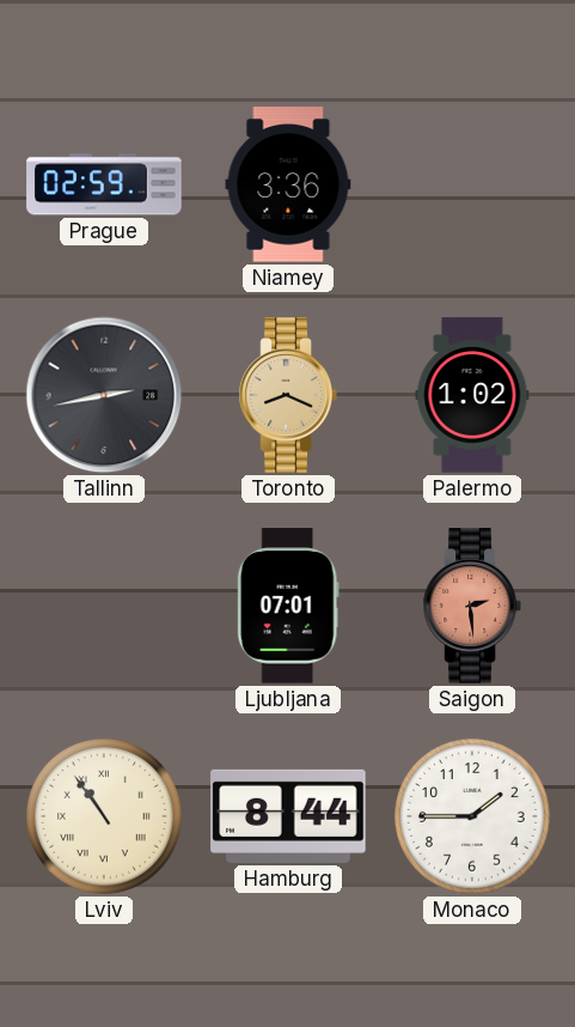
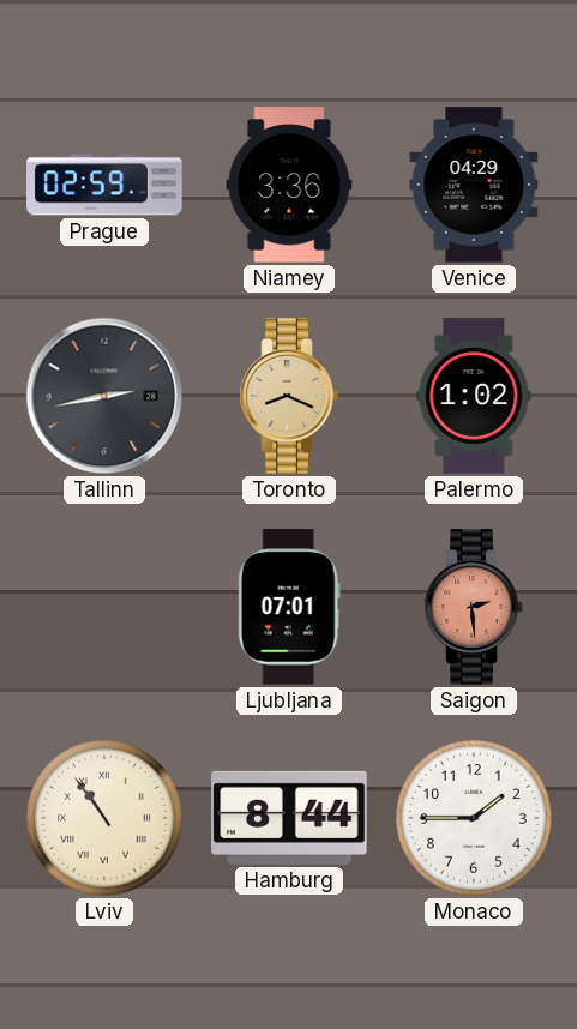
Venice: none -> 04:29 (474, 185)
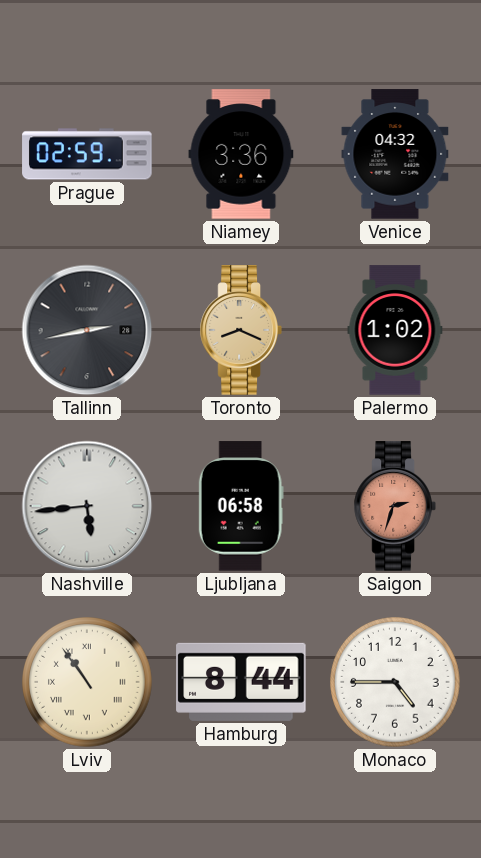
Venice: 04:29 -> 04:32 (395, 154)
Nashville: none -> 5:44 (87, 506)
Ljubljana: 07:01 -> 06:58 (241, 506)
Saigon: 2:29 -> 2:33 (395, 506)
Monaco: 1:45 -> 4:45 (395, 682)
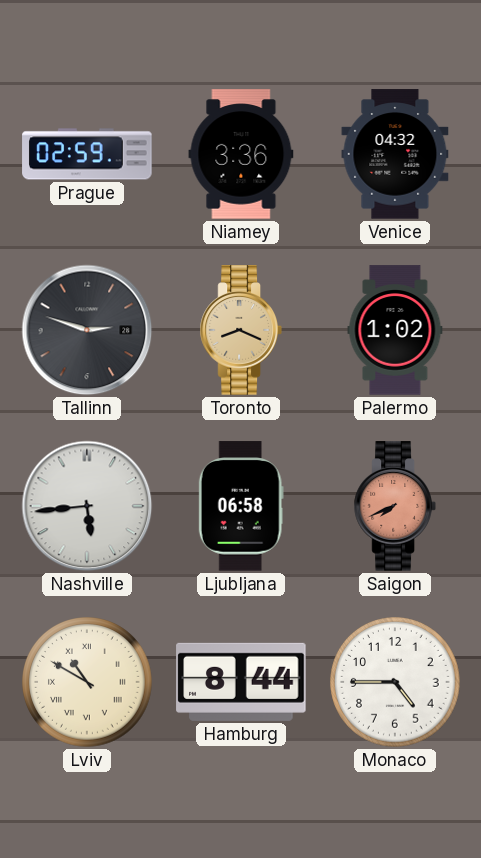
Tallinn: 2:43 -> 2:48 (87, 330)
Saigon: 2:33 -> 7:41 (395, 506)
Lviv: 10:54 -> 10:50 (87, 682)
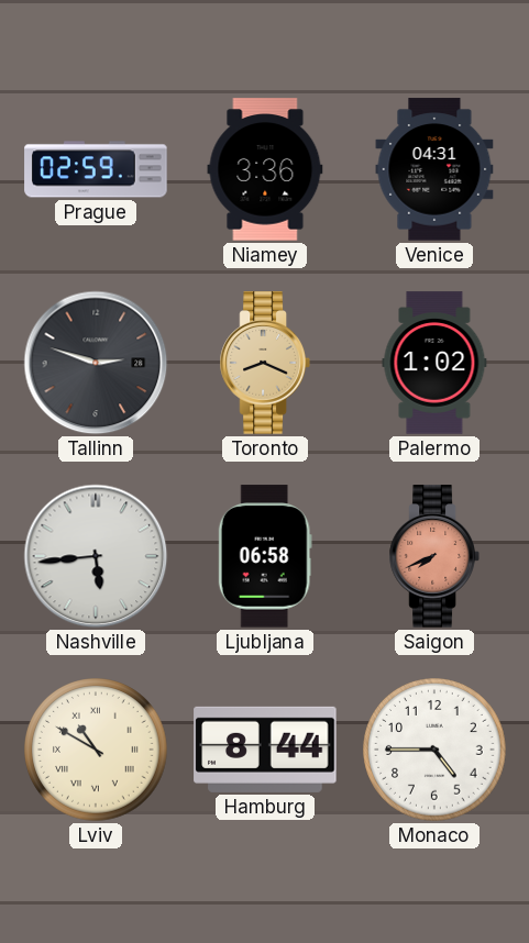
Venice: 04:32 -> 04:31 (434, 169)
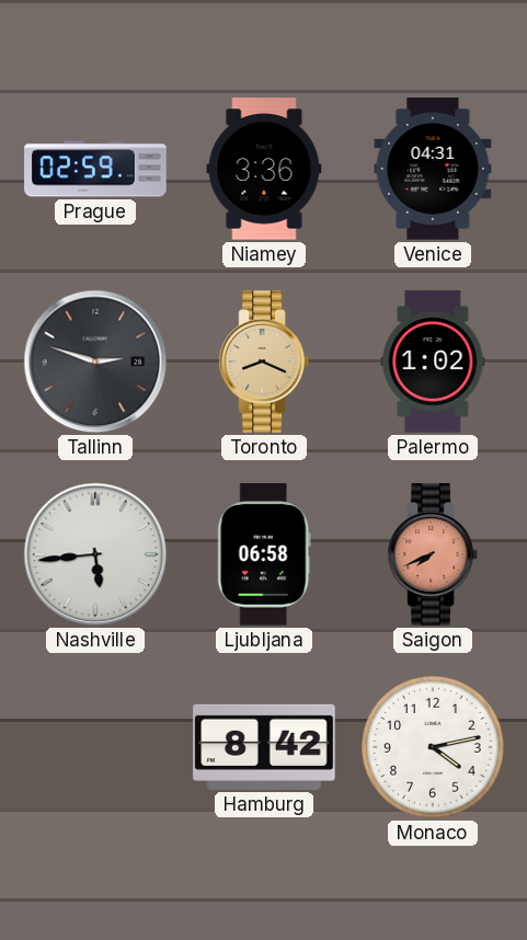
Lviv: 10:50 -> none (96, 750)
Hamburg: 8:44 -> 8:42 (264, 747)
Monaco: 4:45 -> 4:13 (433, 747)
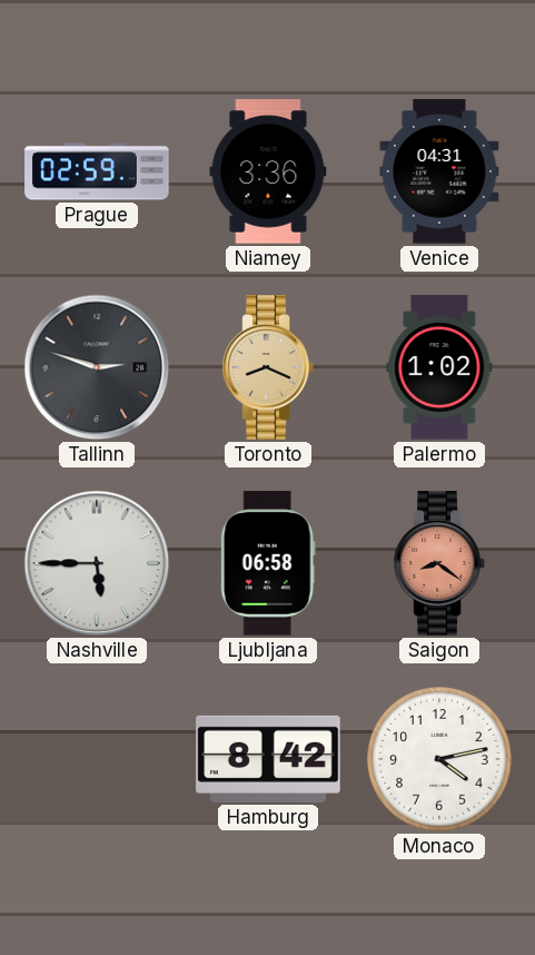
Nashville: 5:44 -> 5:45 (97, 563)
Saigon: 7:41 -> 8:21 (439, 563)
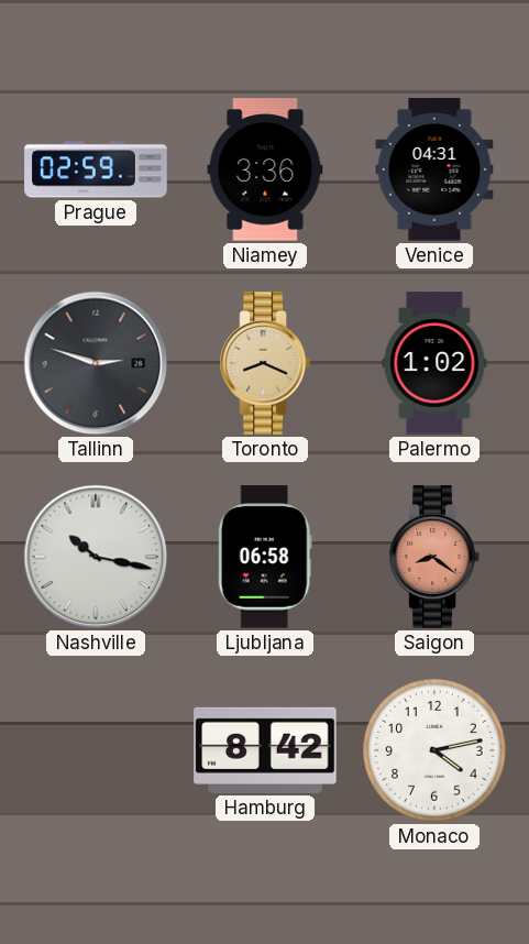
Nashville: 5:45 -> 10:17 (96, 557)
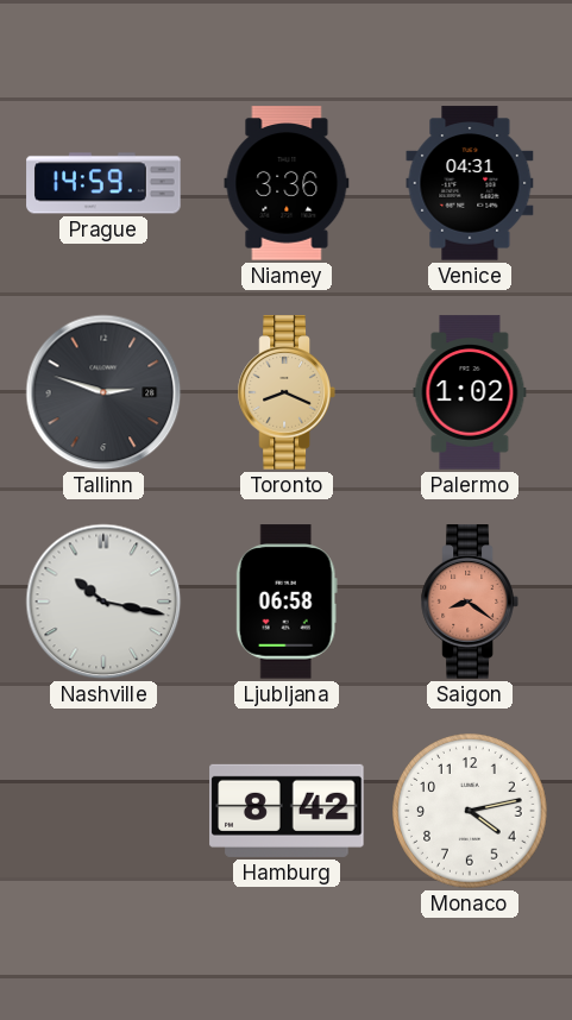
Prague: 02:59 -> 14:59 (103, 183)
